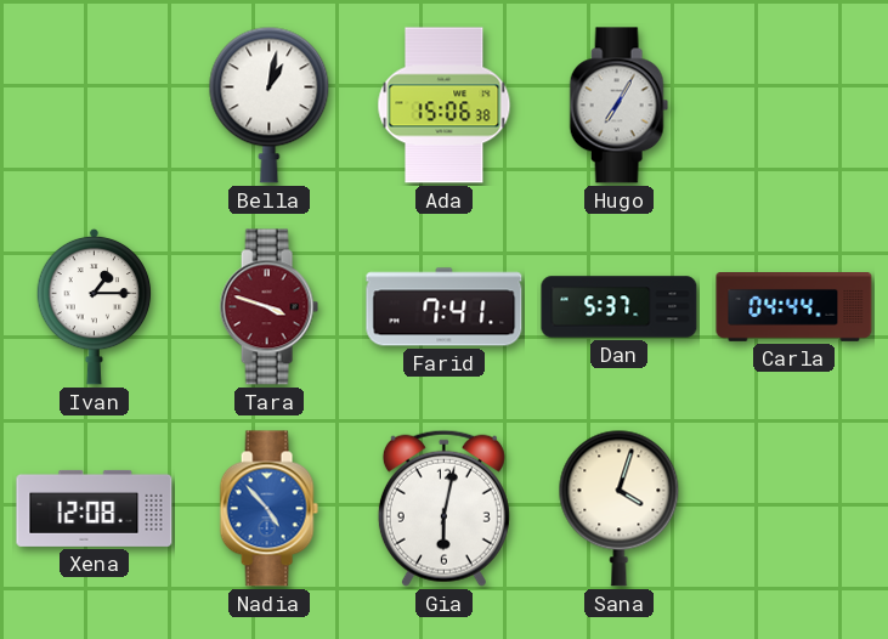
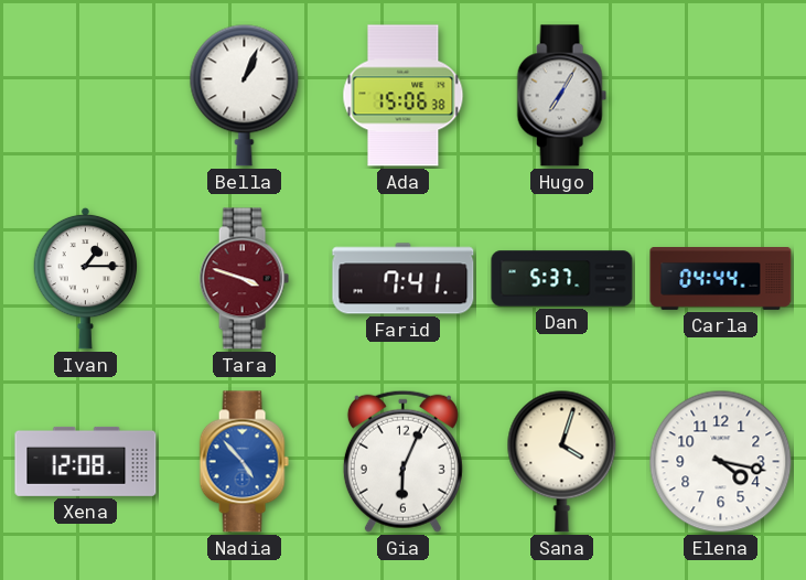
Bella: 1:02 -> 1:04 (245, 95)
Gia: 6:02 -> 6:04 (402, 461)
Elena: none -> 4:17 (721, 462)
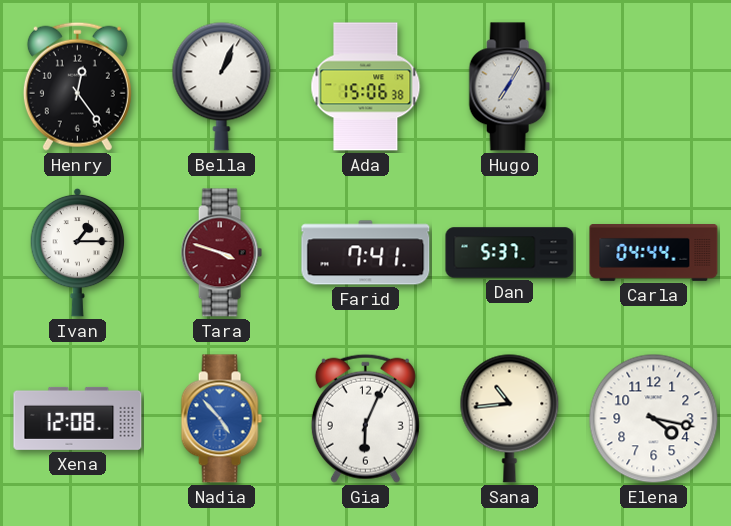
Henry: none -> 12:24 (77, 86)
Sana: 4:03 -> 10:44 (510, 418)
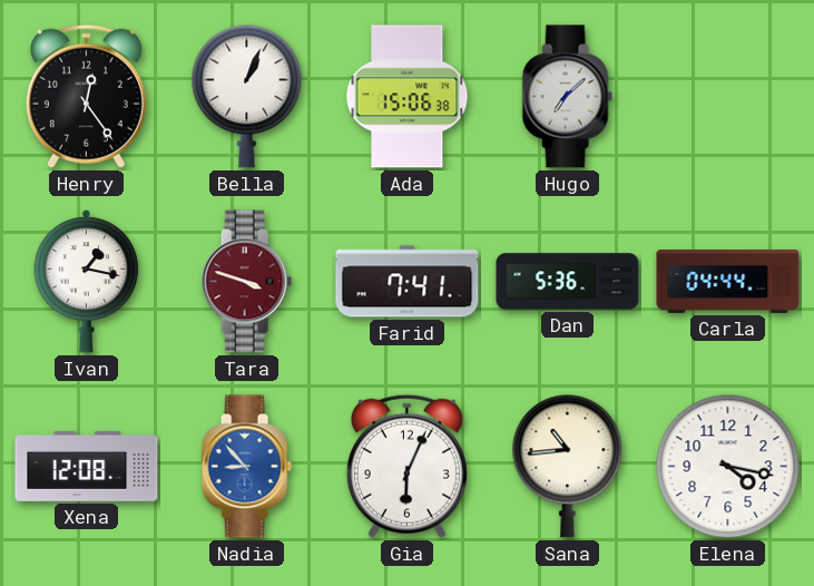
Hugo: 7:05 -> 7:08 (567, 97)
Ivan: 1:15 -> 1:17 (87, 281)
Dan: 5:37 -> 5:36 (568, 282)
Nadia: 4:53 -> 8:53 (246, 467)
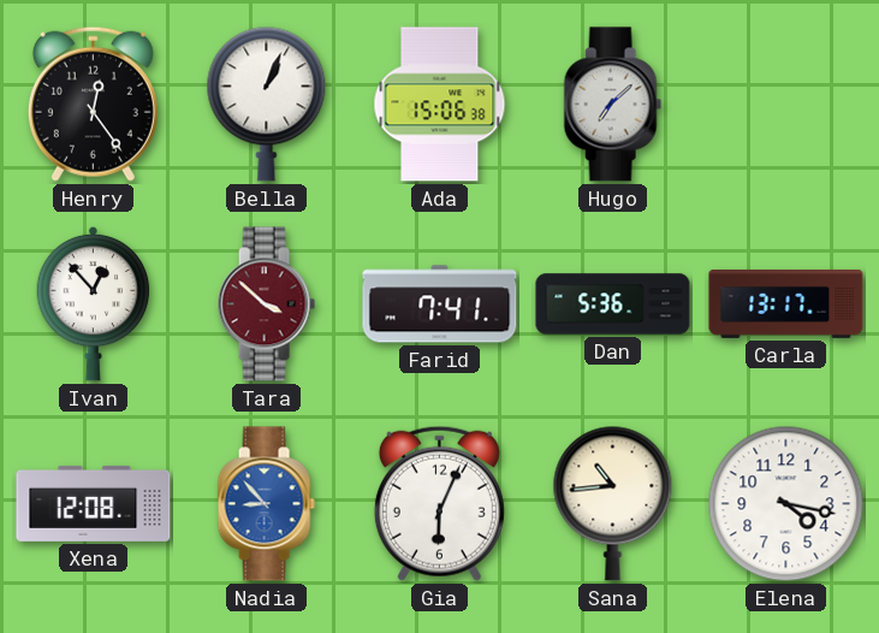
Ivan: 1:17 -> 12:53 (94, 303)
Tara: 3:48 -> 3:52 (266, 304)
Carla: 04:44 -> 13:17 (786, 304)
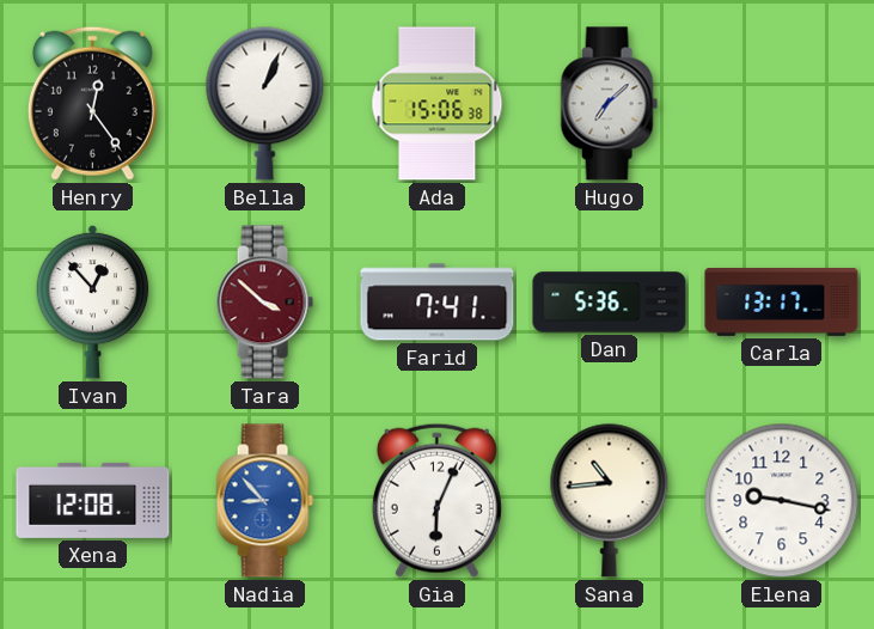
Elena: 4:17 -> 9:17 (782, 501)
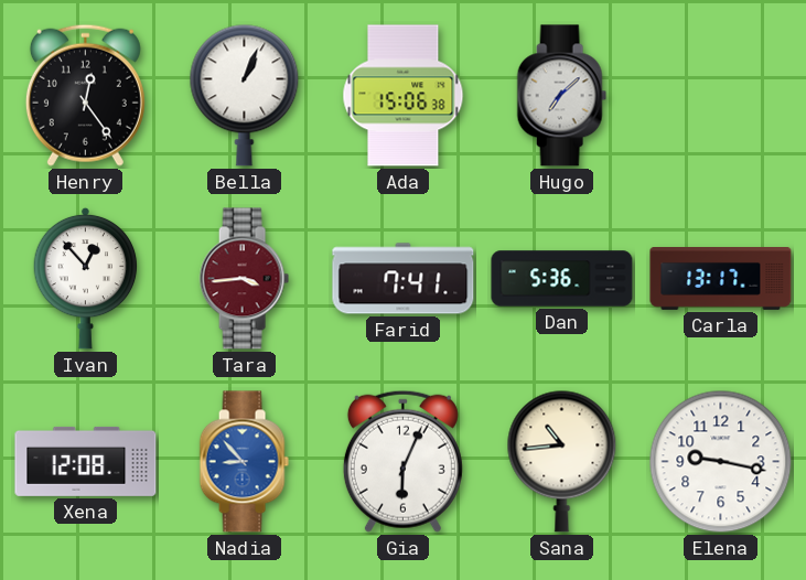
Tara: 3:52 -> 3:44 (244, 279)
